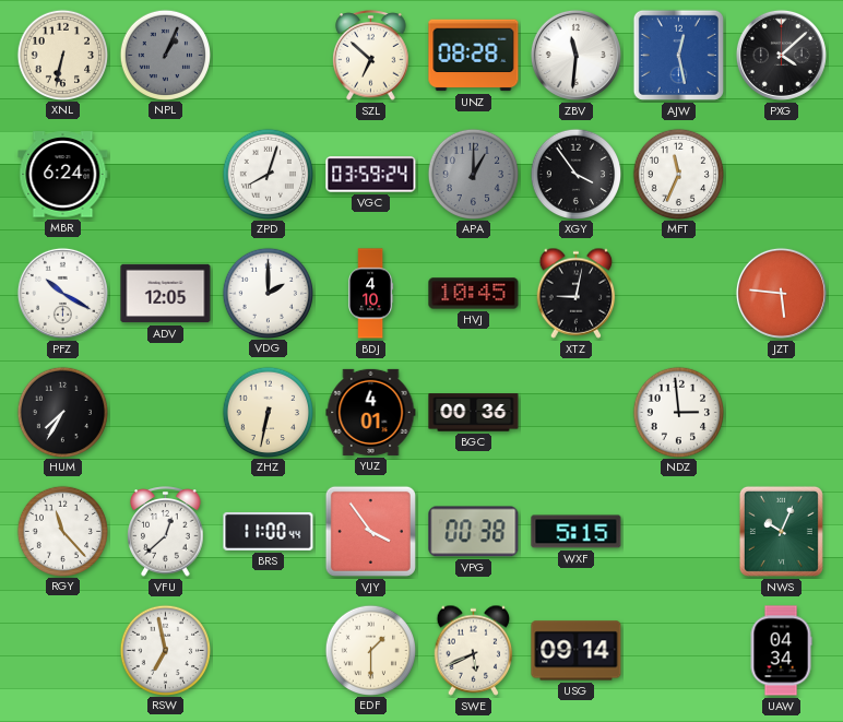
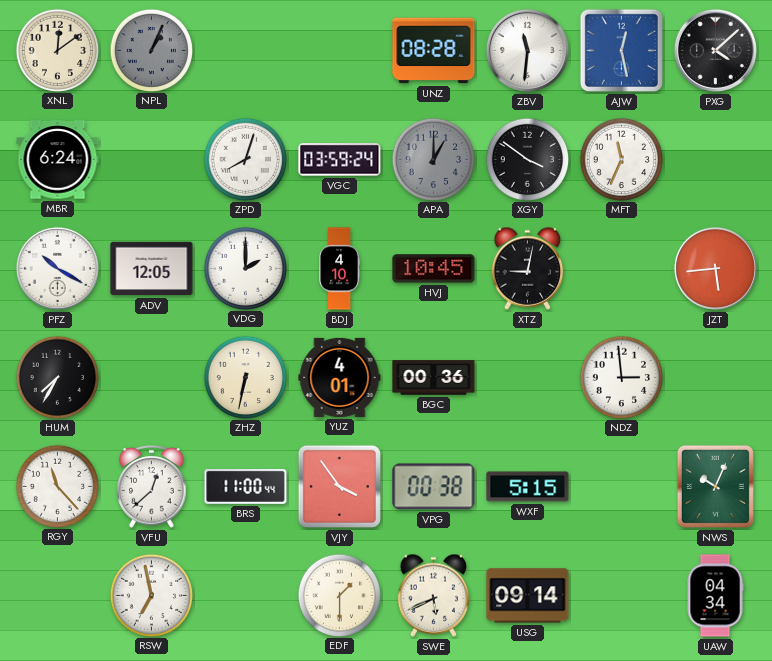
XNL: 6:32 -> 12:09 (57, 50)
SZL: 6:52 -> none (371, 56)
XGY: 3:54 -> 3:51 (527, 159)
JZT: 5:46 -> 5:44 (715, 268)
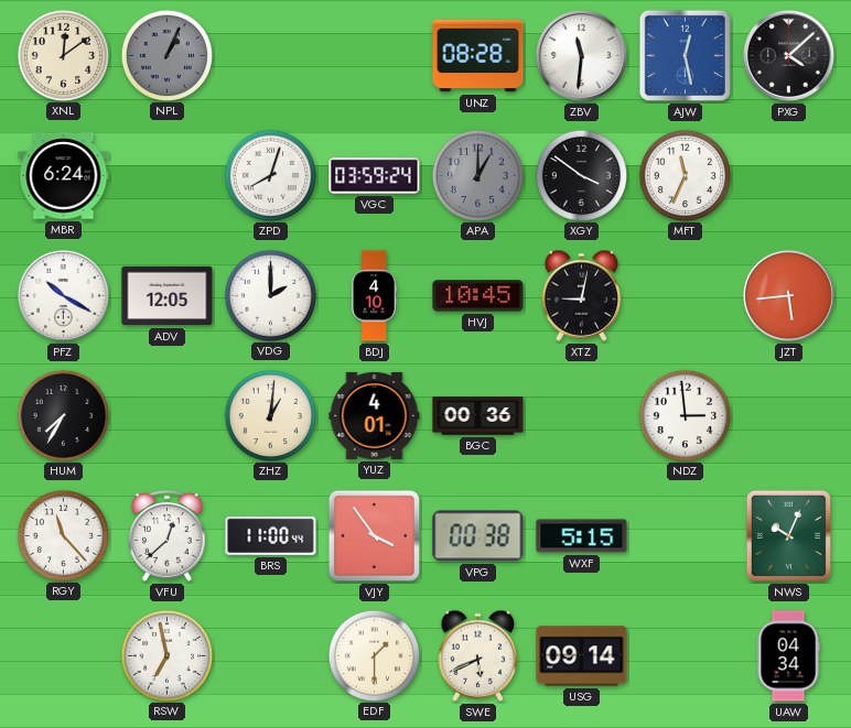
ZHZ: 6:32 -> 1:01 (270, 415)
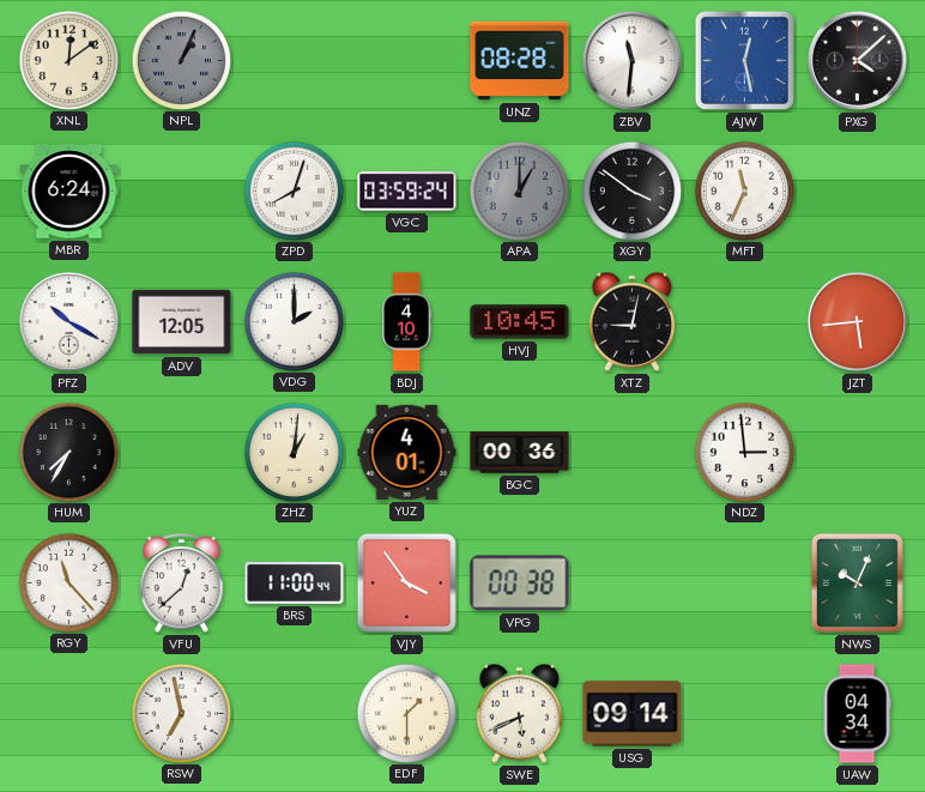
WXF: 5:15 -> none (582, 536)
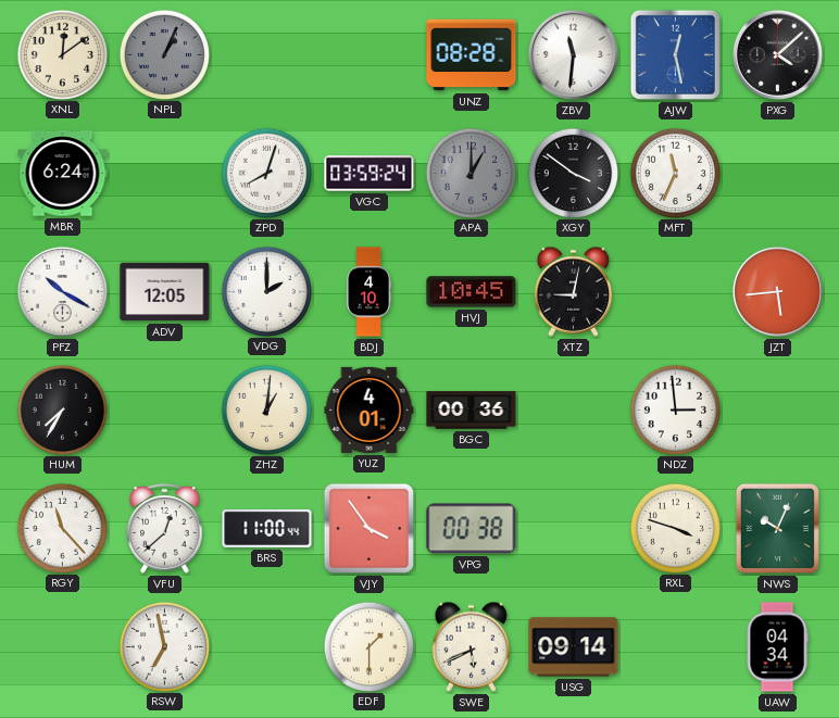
RXL: none -> 3:48 (675, 528)
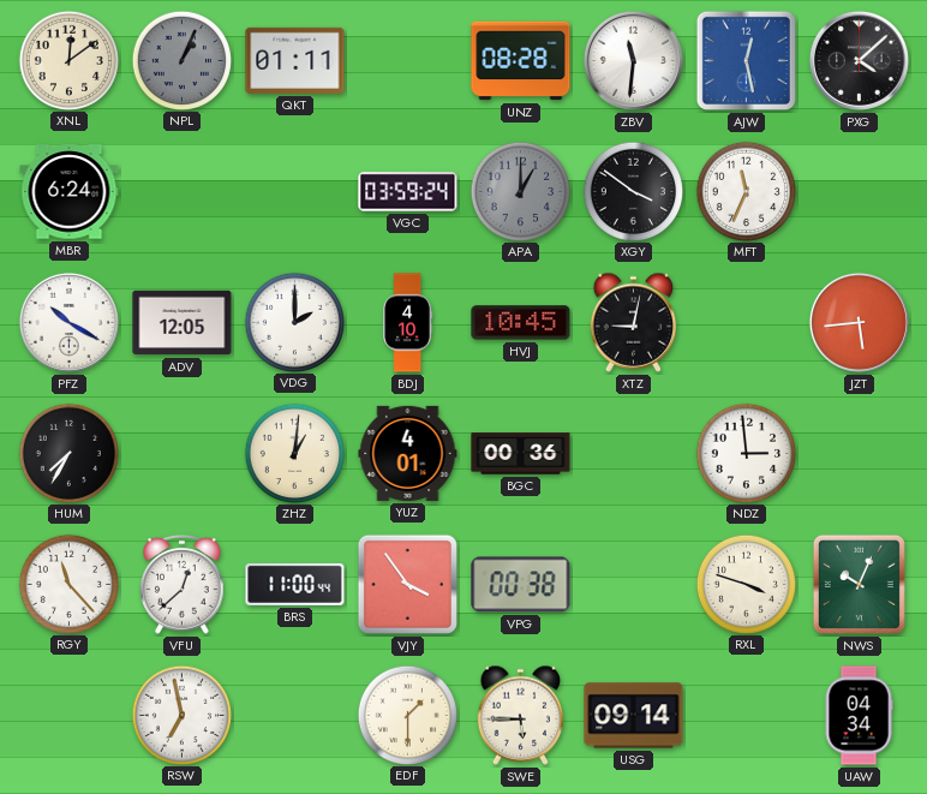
QKT: none -> 01:11 (295, 60)
ZPD: 8:03 -> none (266, 173)
SWE: 5:41 -> 5:45 (521, 715)
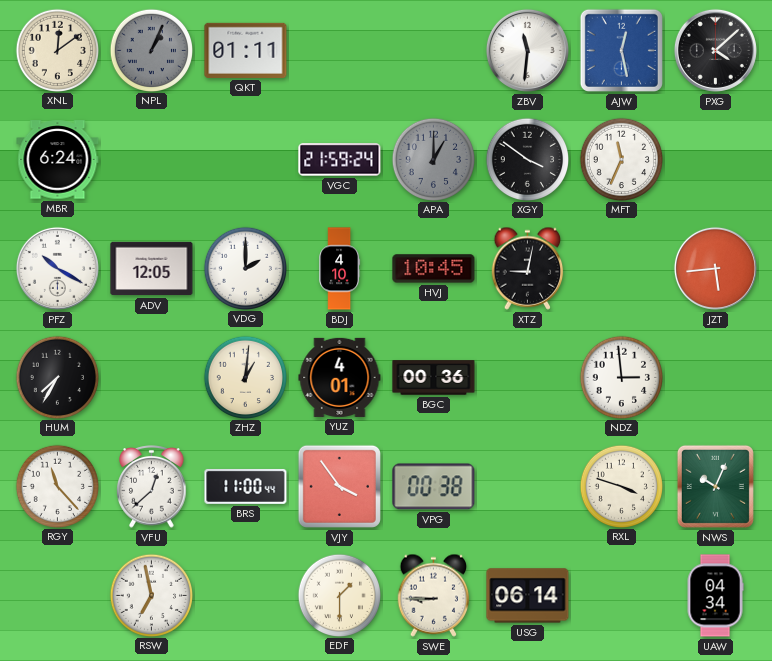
UNZ: 08:28 -> none (521, 61)
VGC: 03:59 -> 21:59 (340, 160)
SWE: 5:45 -> 8:45 (434, 595)
USG: 09:14 -> 06:14 (528, 596)
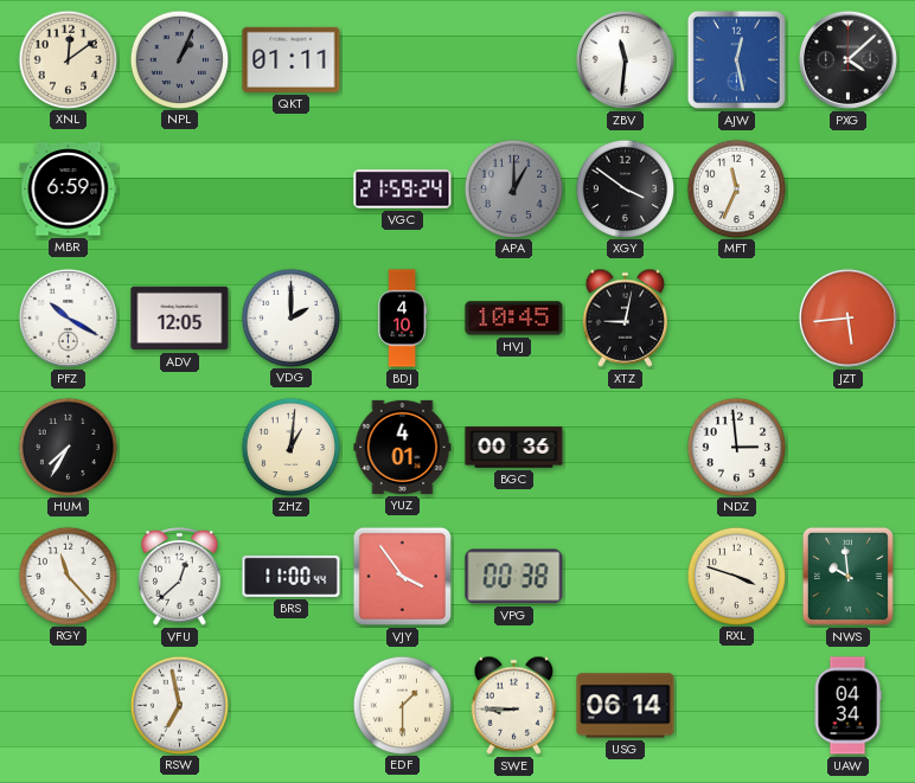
MBR: 6:24 -> 6:59 (69, 190)
NWS: 10:04 -> 9:59 (847, 576)
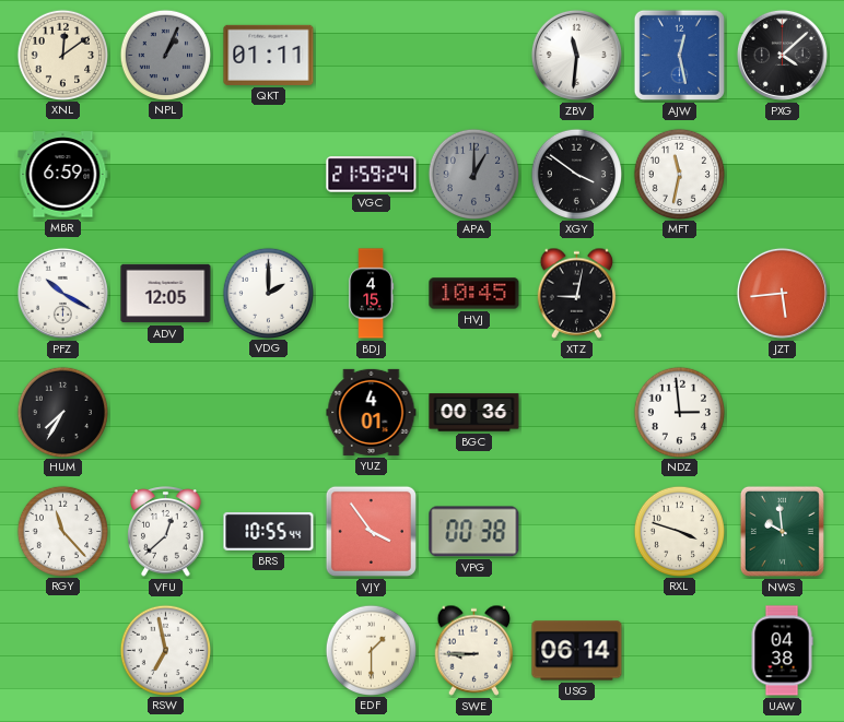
MFT: 11:34 -> 11:32 (679, 174)
BDJ: 4:10 -> 4:15 (372, 294)
ZHZ: 1:01 -> none (290, 447)
BRS: 11:00 -> 10:55 (269, 531)
UAW: 04:34 -> 04:38 (782, 651)
